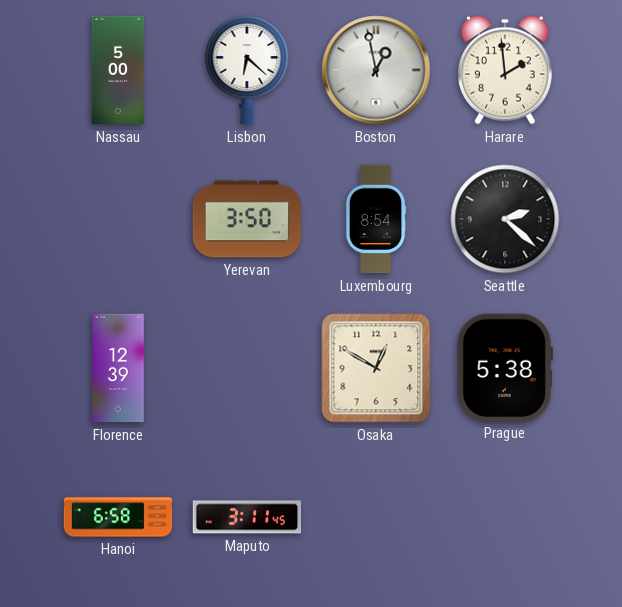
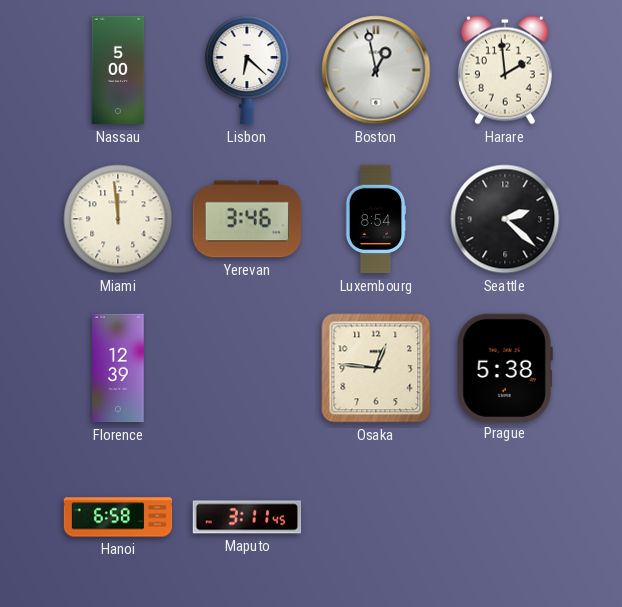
Miami: none -> 11:59 (118, 219)
Yerevan: 3:50 -> 3:46 (246, 219)
Osaka: 12:50 -> 12:46 (376, 368)
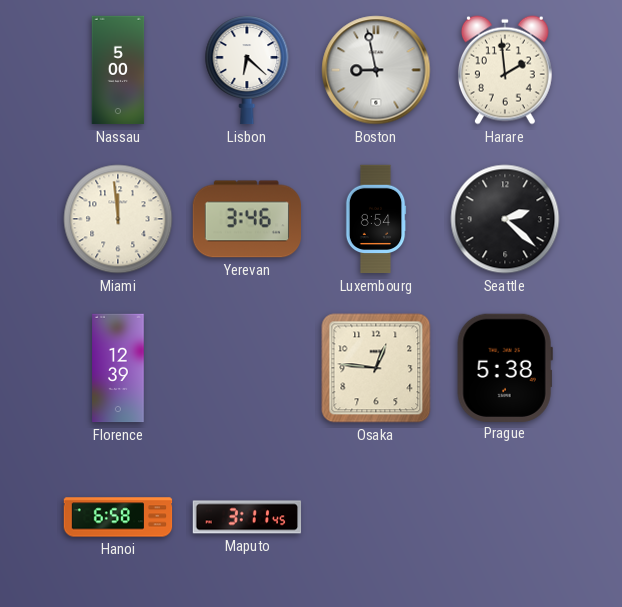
Boston: 12:58 -> 8:58 (376, 70)
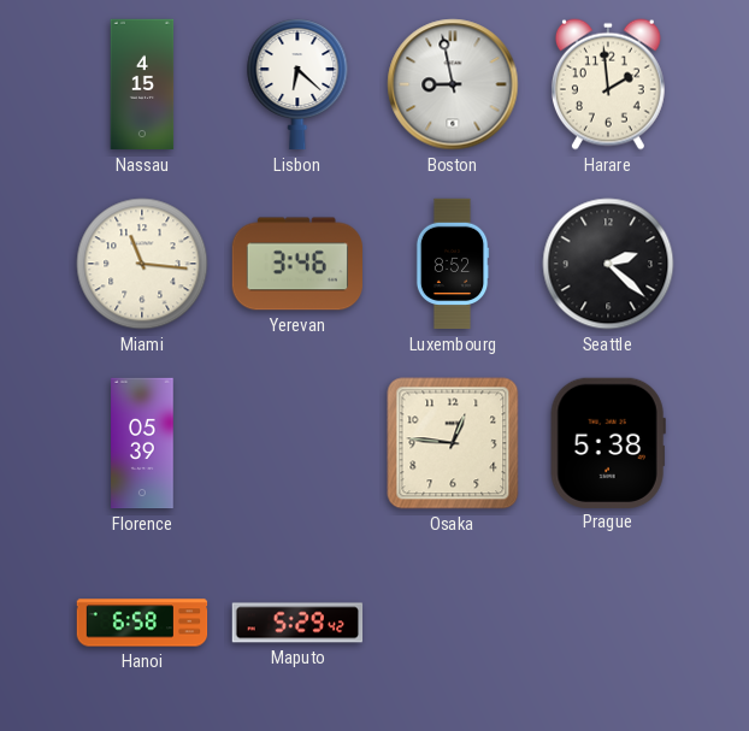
Nassau: 5:00 -> 4:15 (142, 84)
Miami: 11:59 -> 11:16 (142, 264)
Luxembourg: 8:54 -> 8:52 (453, 264)
Florence: 12:39 -> 05:39 (142, 443)
Maputo: 3:11 -> 5:29 (297, 623)
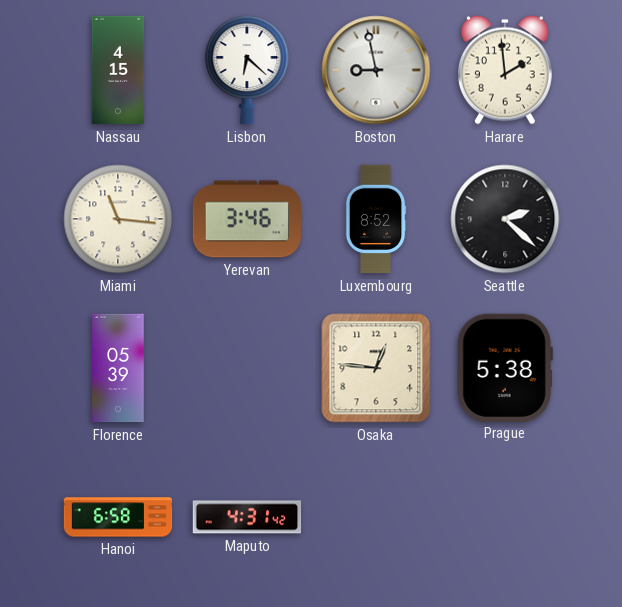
Maputo: 5:29 -> 4:31 (247, 517)
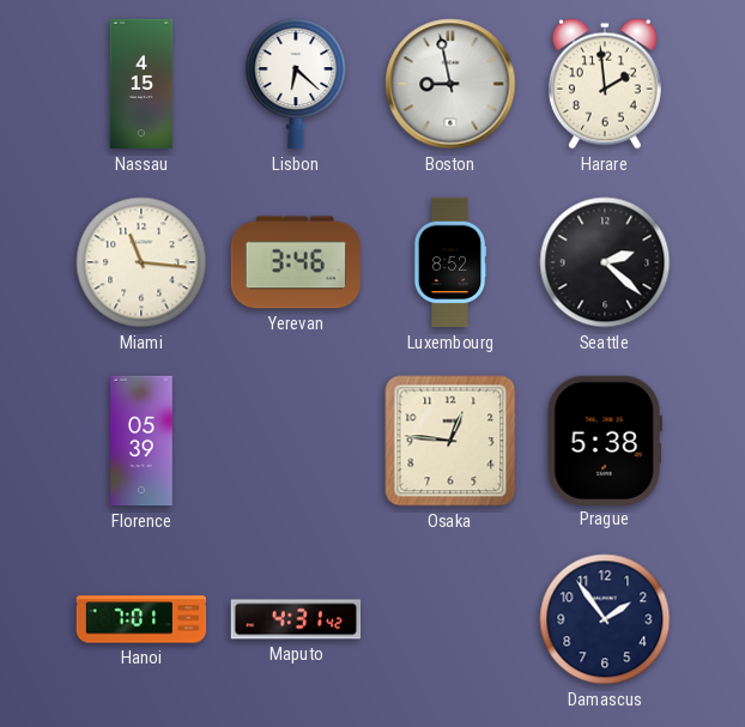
Hanoi: 6:58 -> 7:01 (141, 619)
Damascus: none -> 1:54 (605, 619)
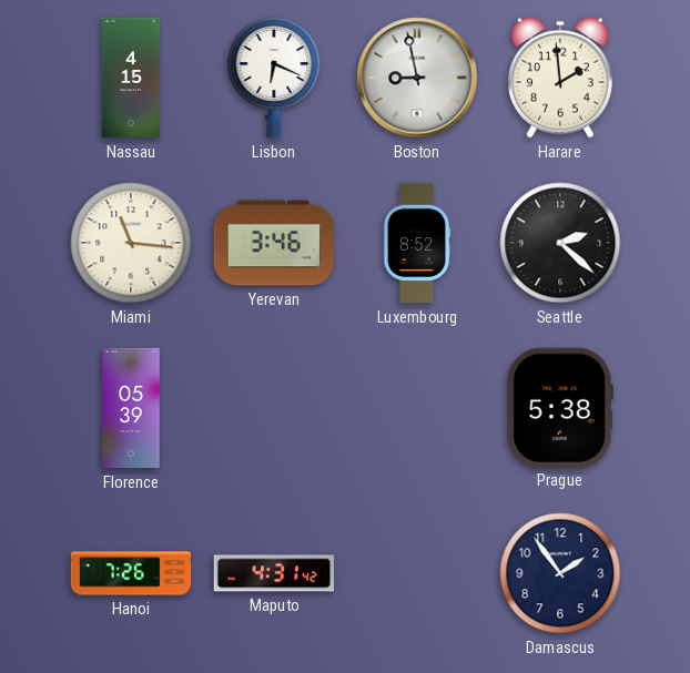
Lisbon: 6:22 -> 6:19 (274, 78)
Osaka: 12:46 -> none (450, 441)
Hanoi: 7:01 -> 7:26 (131, 573)
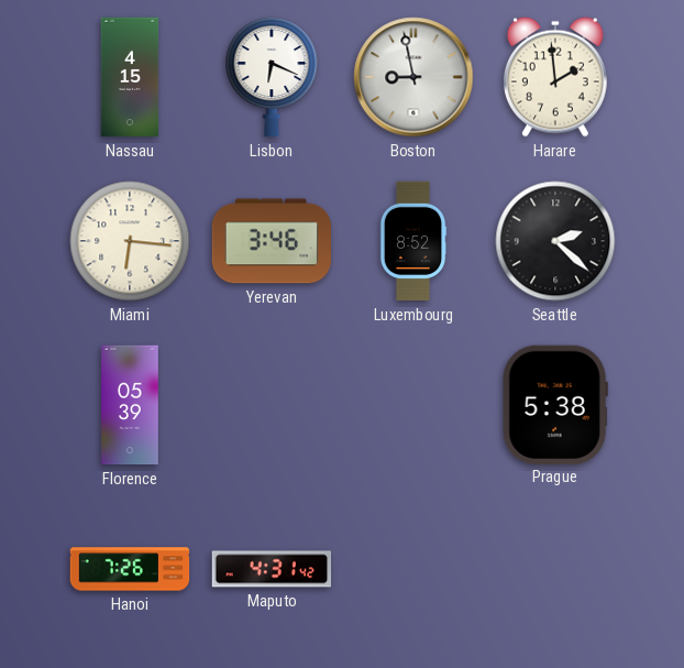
Miami: 11:16 -> 6:16 (130, 241)
Damascus: 1:54 -> none (560, 573)
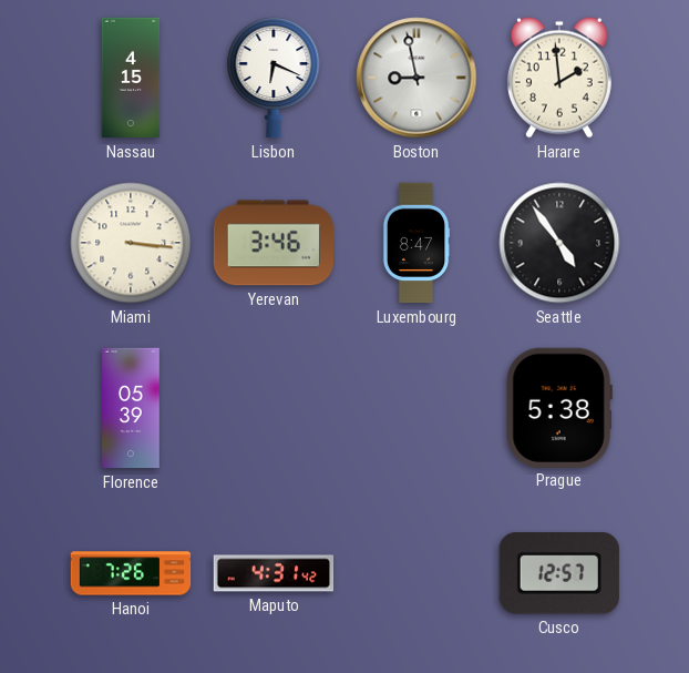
Miami: 6:16 -> 3:16 (131, 243)
Luxembourg: 8:52 -> 8:47 (417, 243)
Seattle: 2:22 -> 4:54 (559, 243)
Cusco: none -> 12:57 (559, 573)
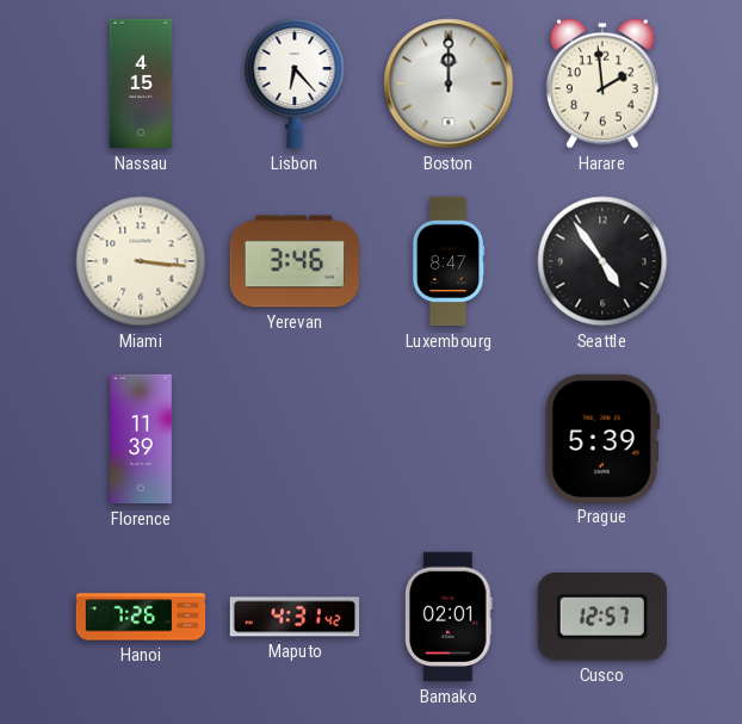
Lisbon: 6:19 -> 6:23 (295, 83)
Boston: 8:58 -> 12:00 (449, 83)
Florence: 05:39 -> 11:39 (141, 439)
Prague: 5:38 -> 5:39 (602, 438)
Bamako: none -> 02:01 (450, 617)
